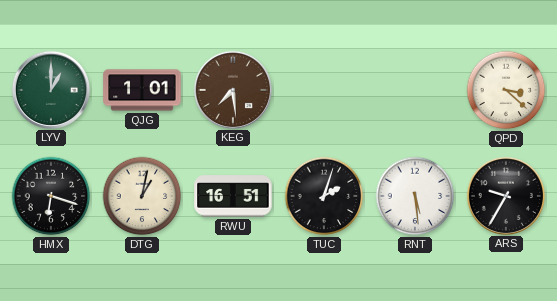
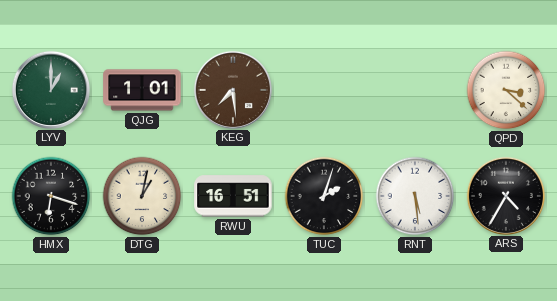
ARS: 9:35 -> 4:35 (505, 195)
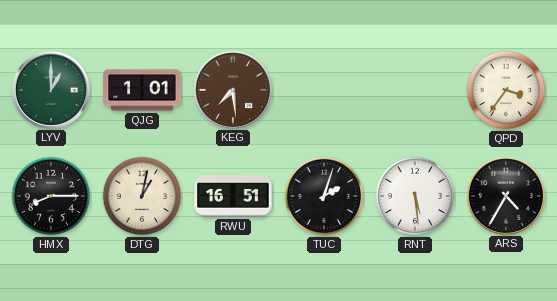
QPD: 3:22 -> 3:36 (506, 90)
HMX: 6:18 -> 8:15 (51, 196)
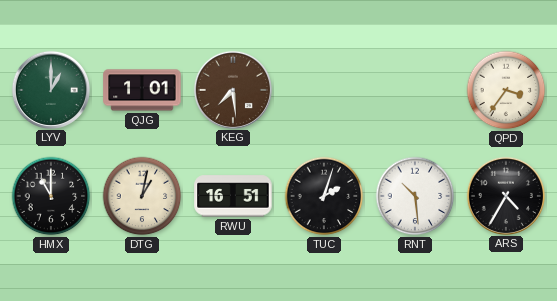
HMX: 8:15 -> 11:00 (51, 196)
RNT: 5:29 -> 10:29 (415, 196)
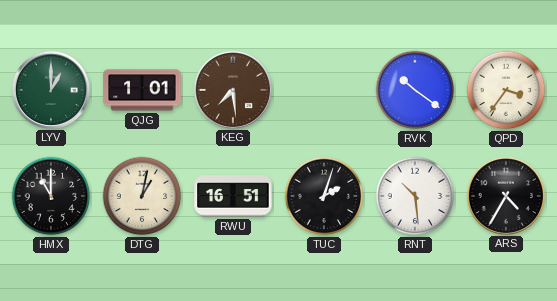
RVK: none -> 10:21 (415, 90)
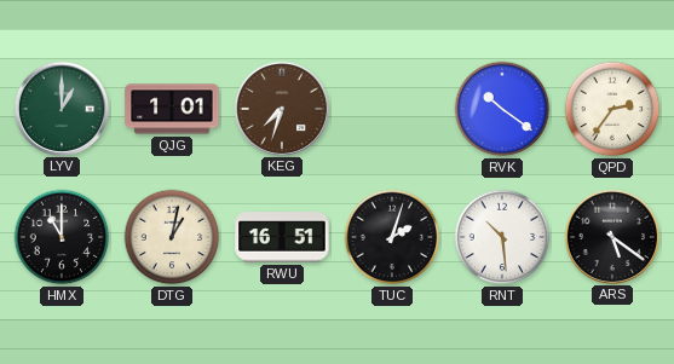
KEG: 7:29 -> 7:33 (281, 108)
QPD: 3:36 -> 2:36 (612, 109)
ARS: 4:35 -> 5:21 (611, 236)
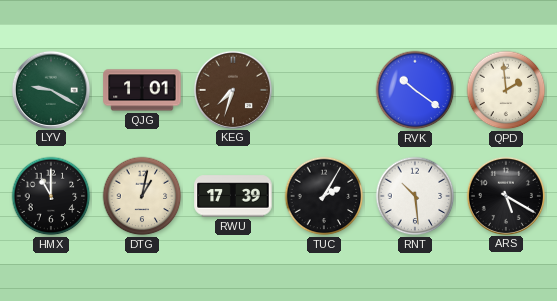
LYV: 1:00 -> 9:20 (50, 89)
QPD: 2:36 -> 1:59 (506, 90)
RWU: 16:51 -> 17:39 (233, 196)
TUC: 2:03 -> 2:05 (324, 196)
ARS: 5:21 -> 5:20 (505, 195)
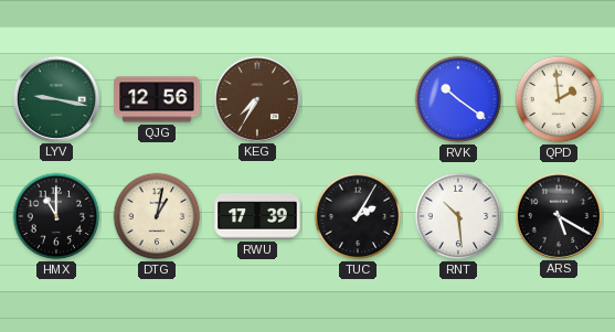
LYV: 9:20 -> 9:17 (55, 98)
QJG: 1:01 -> 12:56 (157, 99)
KEG: 7:33 -> 7:35 (256, 98)
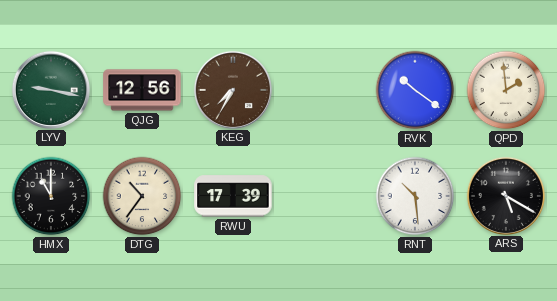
DTG: 1:02 -> 10:36 (142, 196)
TUC: 2:05 -> none (358, 216)
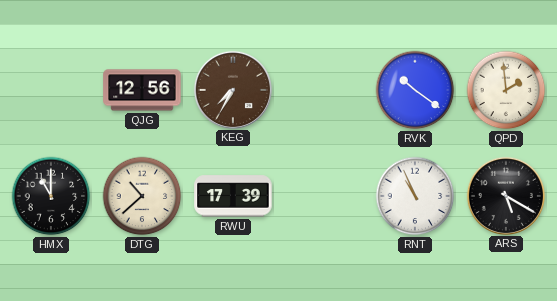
LYV: 9:17 -> none (50, 89)
DTG: 10:36 -> 10:38 (142, 196)
RNT: 10:29 -> 10:56 (415, 196)
